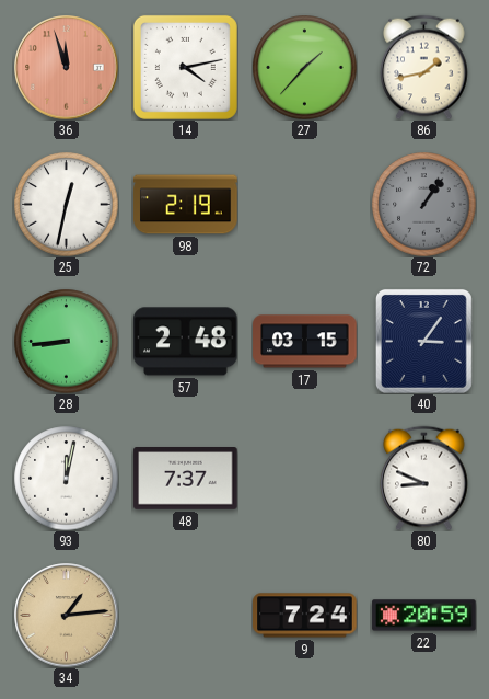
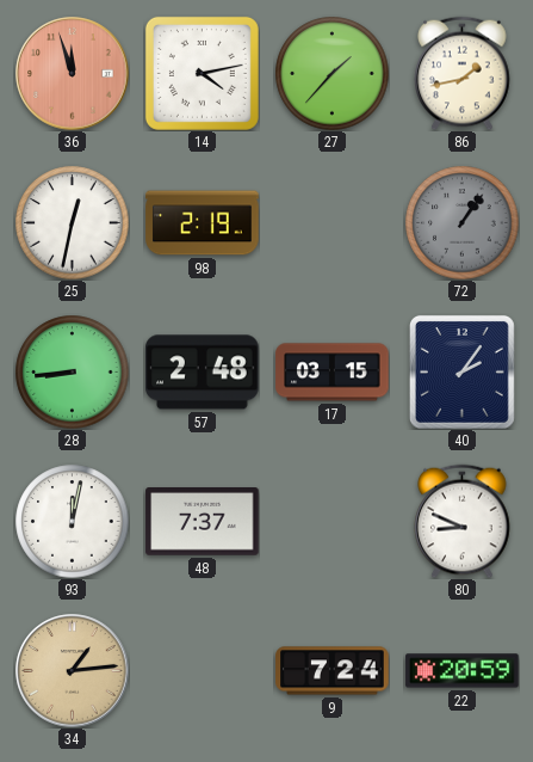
40: 3:06 -> 2:06 (461, 371)
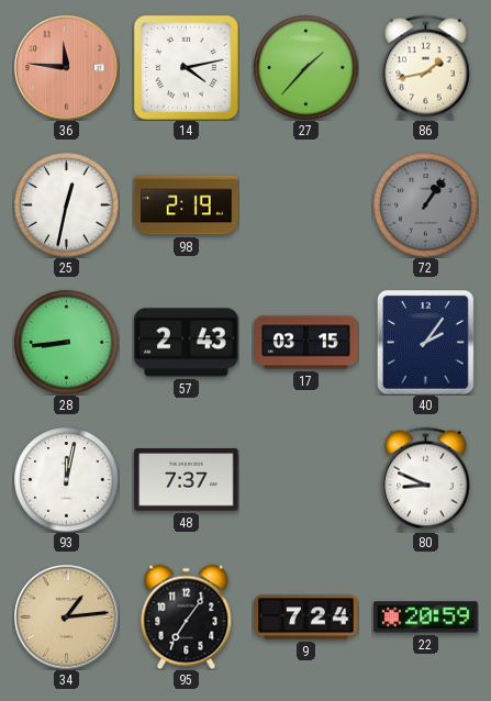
36: 11:57 -> 11:46 (67, 68)
57: 2:48 -> 2:43 (187, 343)
95: none -> 7:06 (187, 616)
